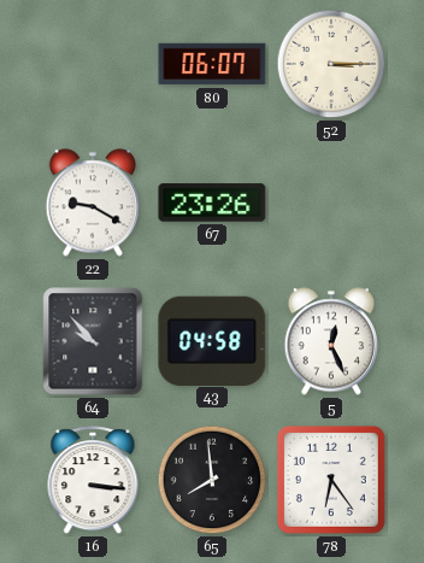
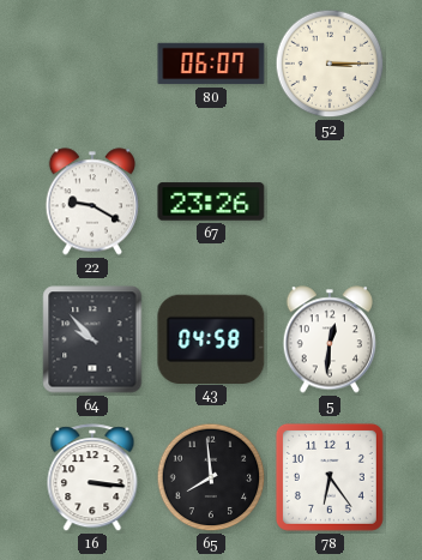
5: 12:26 -> 12:31 (328, 339)
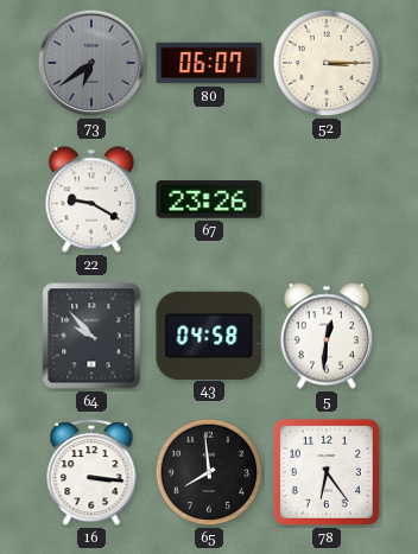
73: none -> 6:39 (91, 63)
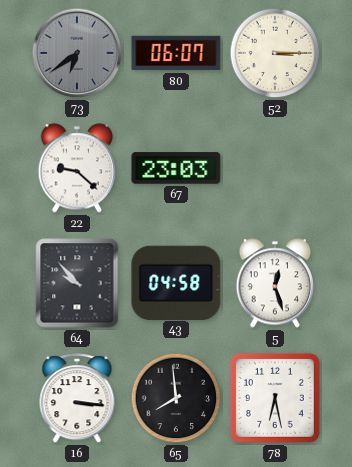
22: 9:20 -> 9:22 (76, 168)
67: 23:26 -> 23:03 (176, 168)
5: 12:31 -> 12:27 (274, 283)
78: 6:24 -> 6:28 (275, 398)
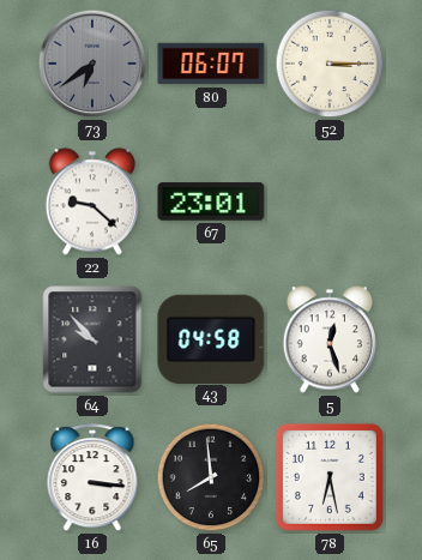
67: 23:03 -> 23:01 (211, 201)
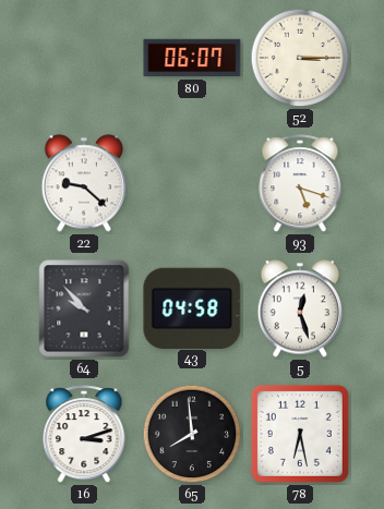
73: 6:39 -> none (92, 64)
67: 23:01 -> none (211, 201)
93: none -> 5:18 (300, 184)
16: 3:16 -> 3:12 (84, 435)
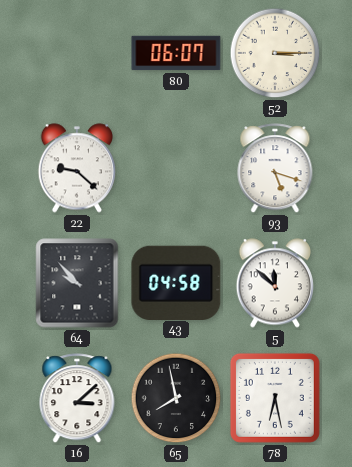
5: 12:27 -> 11:52 (274, 283)
16: 3:12 -> 3:08 (77, 399)
65: 7:59 -> 7:58 (176, 398)
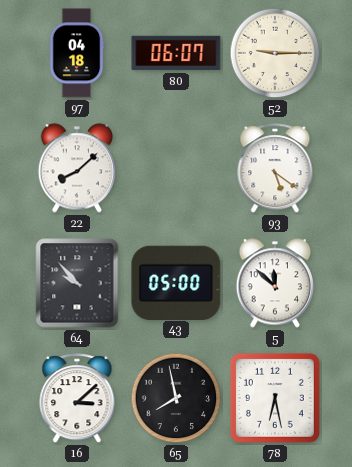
97: none -> 04:18 (77, 53)
52: 3:15 -> 9:15 (275, 53)
22: 9:22 -> 8:08 (76, 168)
93: 5:18 -> 5:21 (275, 169)
43: 04:58 -> 05:00 (176, 282)
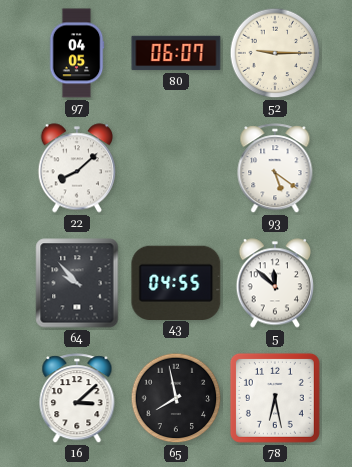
97: 04:18 -> 04:05 (77, 53)
43: 05:00 -> 04:55 (176, 282)
